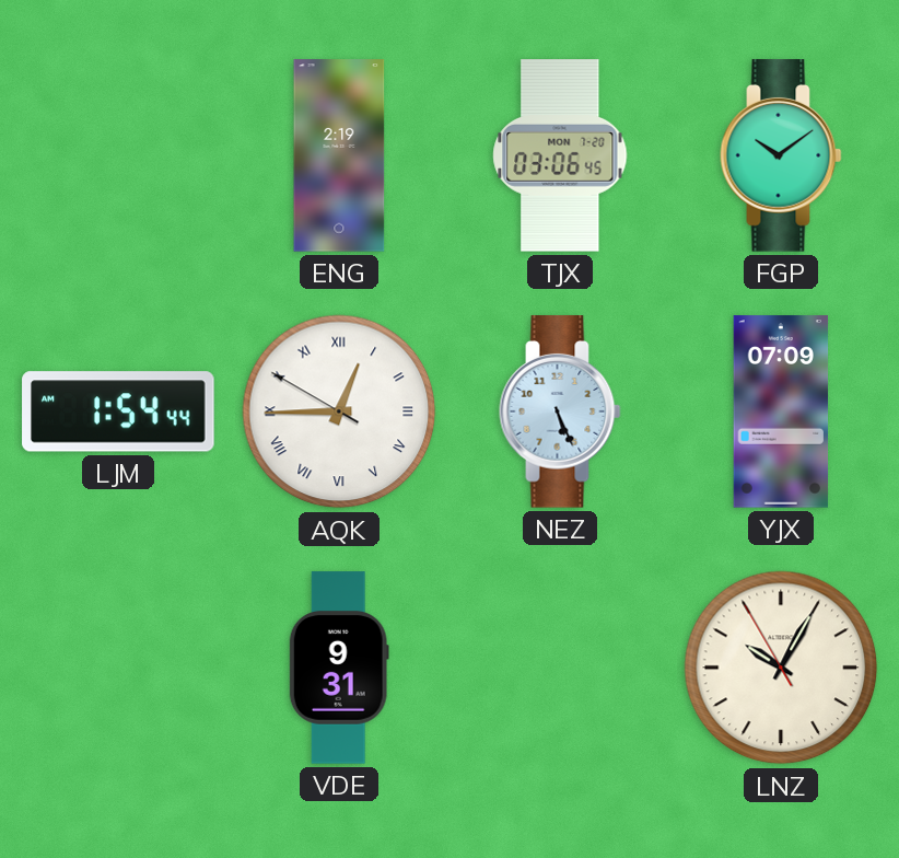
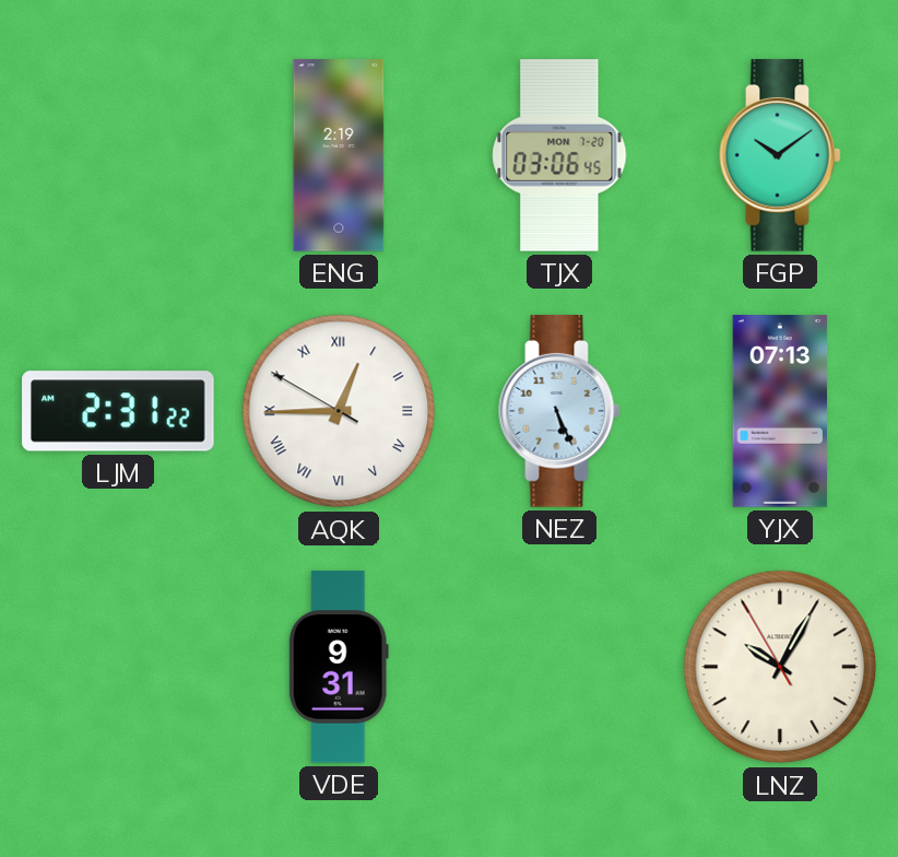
LJM: 1:54 -> 2:31 (118, 411)
YJX: 07:09 -> 07:13 (780, 411)
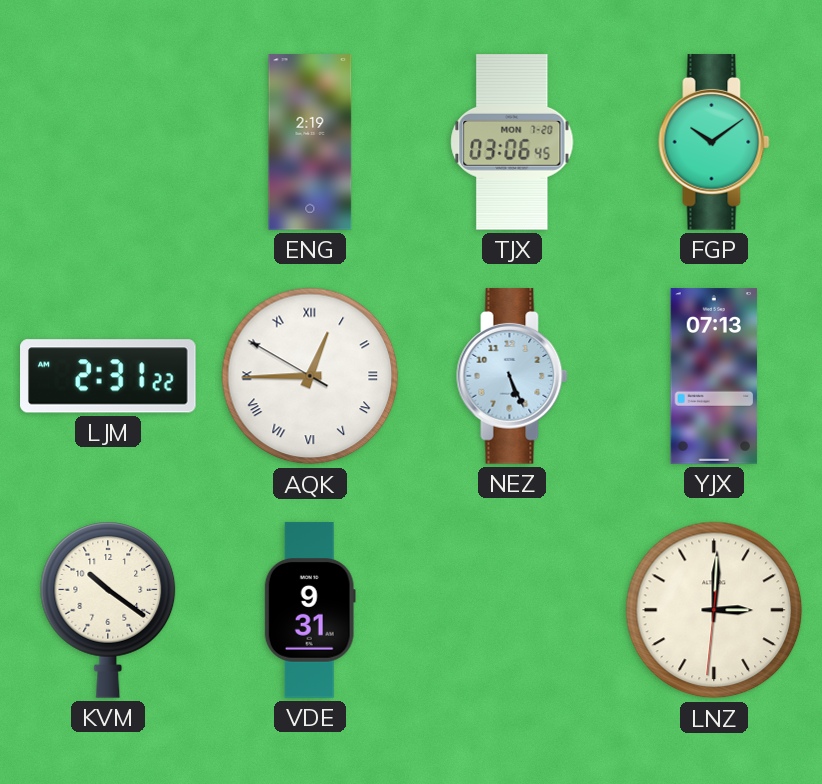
KVM: none -> 10:21 (108, 610)
LNZ: 10:04 -> 3:00 (714, 610)
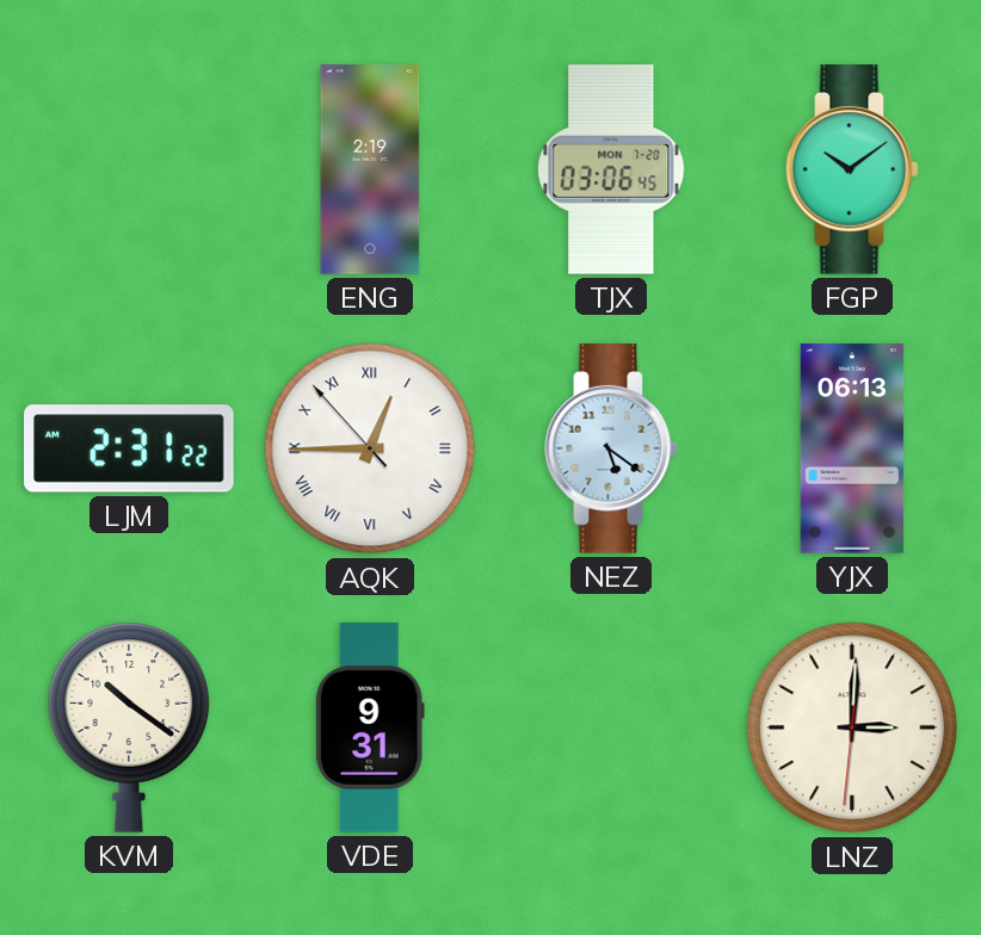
AQK: 12:44:50 -> 12:44:53 (370, 448)
NEZ: 5:26 -> 5:21 (611, 448)
YJX: 07:13 -> 06:13 (852, 448)
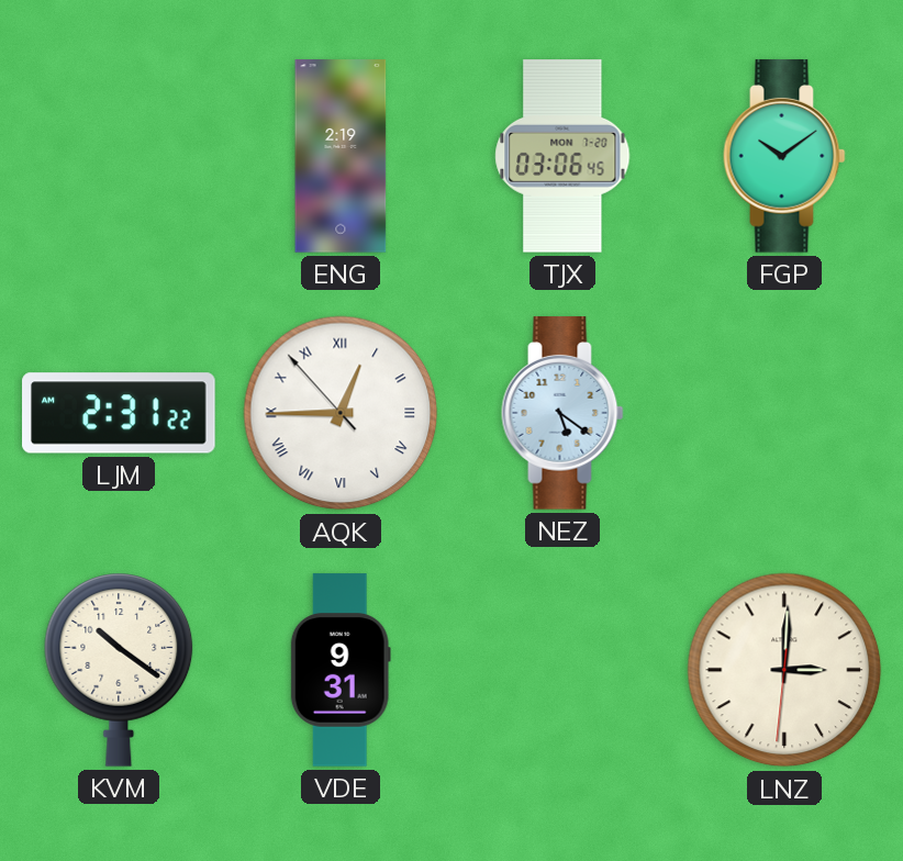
YJX: 06:13 -> none (852, 448)
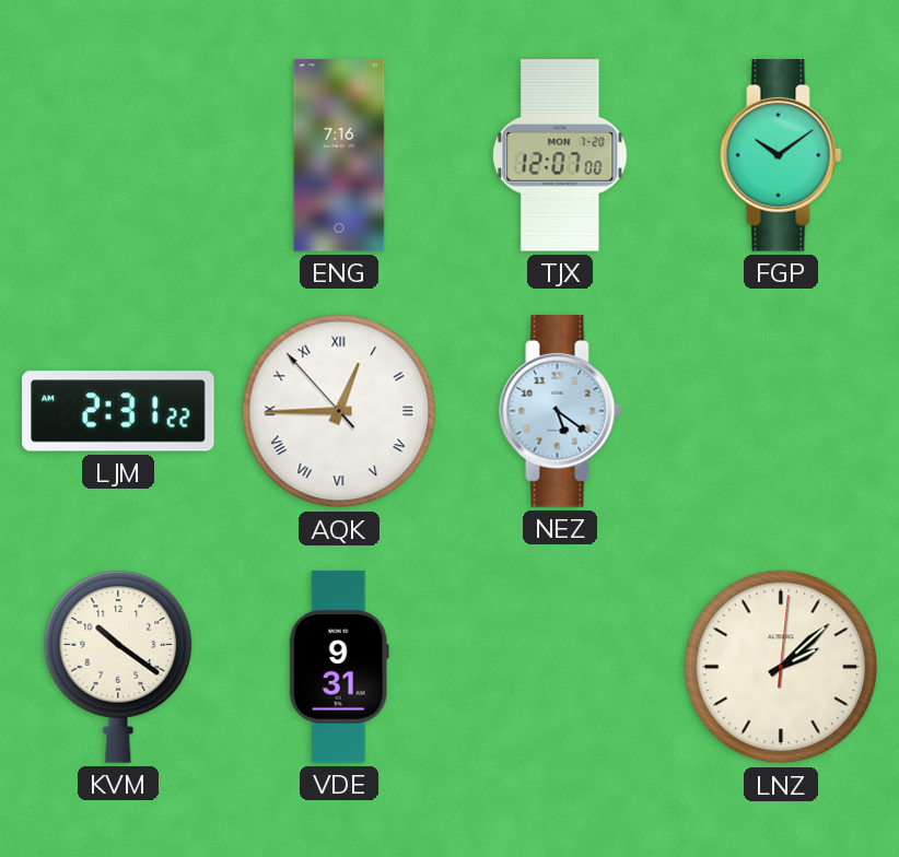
ENG: 2:19 -> 7:16 (339, 155)
TJX: 03:06 -> 12:07 (560, 155)
LNZ: 3:00 -> 2:08 (781, 667)
